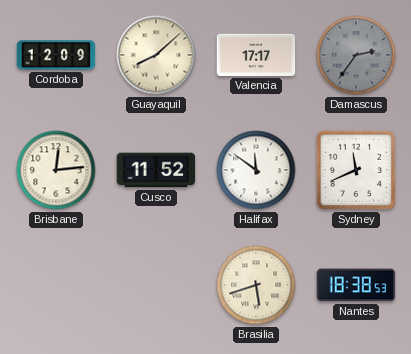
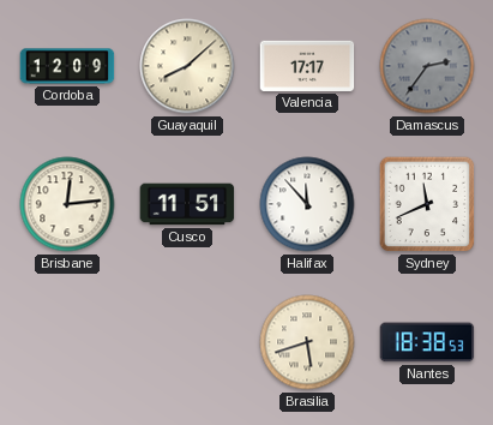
Cusco: 11:52 -> 11:51 (187, 204)
Halifax: 11:51 -> 11:53 (307, 204)
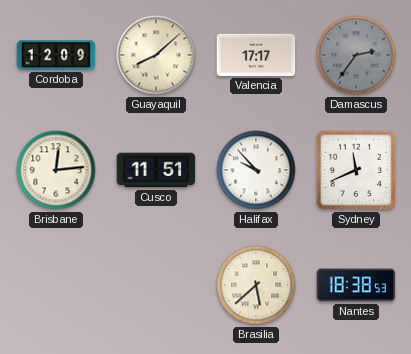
Halifax: 11:53 -> 9:53 (256, 170)
Brasilia: 5:42 -> 5:38 (256, 285)
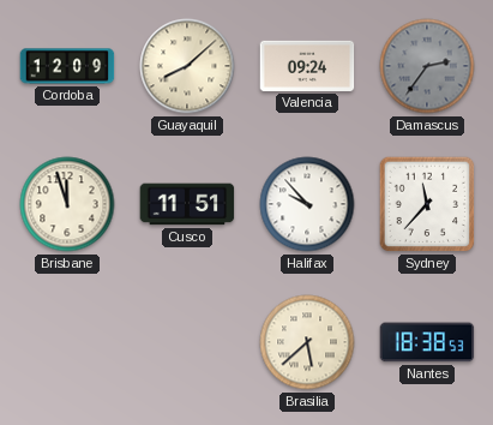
Valencia: 17:17 -> 09:24 (307, 66)
Brisbane: 12:14 -> 11:57 (67, 204)
Sydney: 11:41 -> 11:37 (427, 204)
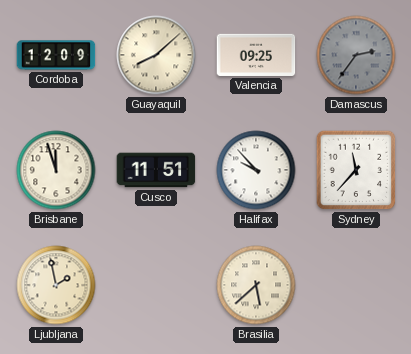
Valencia: 09:24 -> 09:25 (256, 55)
Ljubljana: none -> 1:58 (56, 285)
Nantes: 18:38 -> none (427, 342)
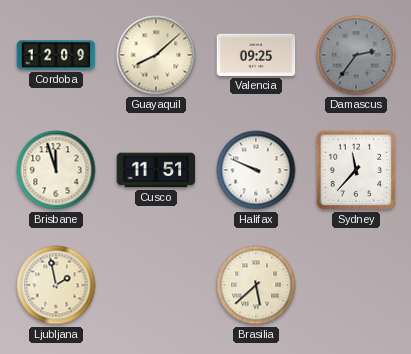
Halifax: 9:53 -> 9:49 (256, 170)
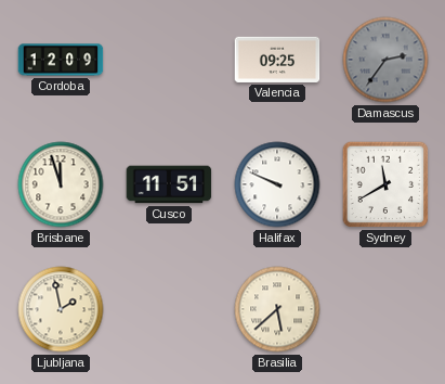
Guayaquil: 8:08 -> none (156, 55)
Sydney: 11:37 -> 11:40 (385, 184)
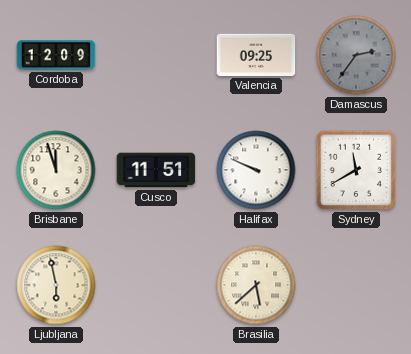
Ljubljana: 1:58 -> 5:58 (56, 285)
